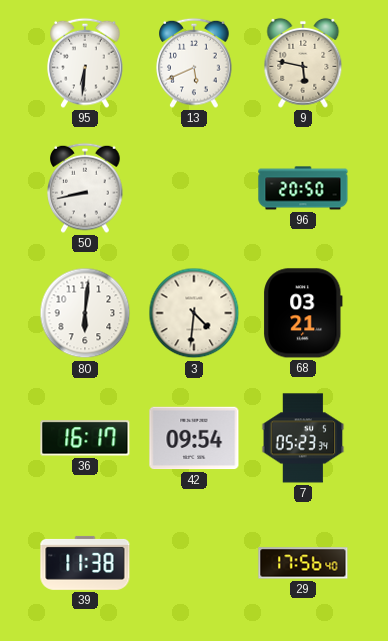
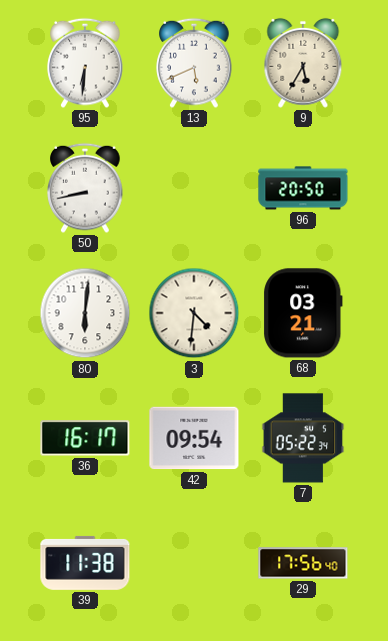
9: 5:47 -> 5:35 (303, 63)
7: 05:23 -> 05:22 (303, 438)
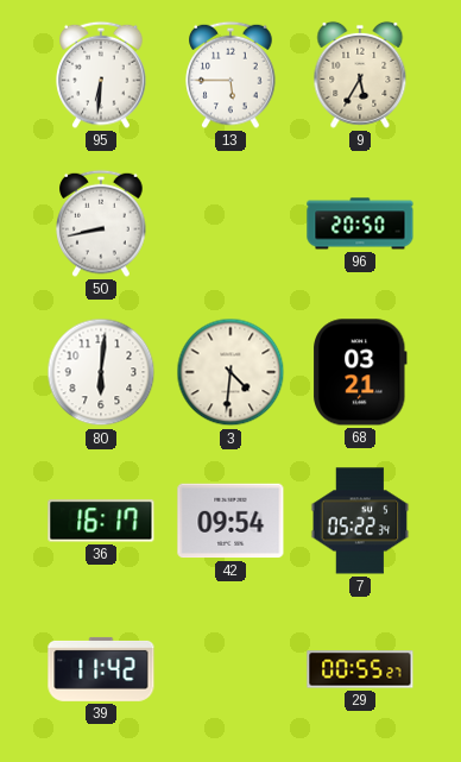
13: 5:41 -> 5:45 (230, 75)
39: 11:38 -> 11:42 (101, 669)
29: 17:56 -> 00:55 (360, 669)
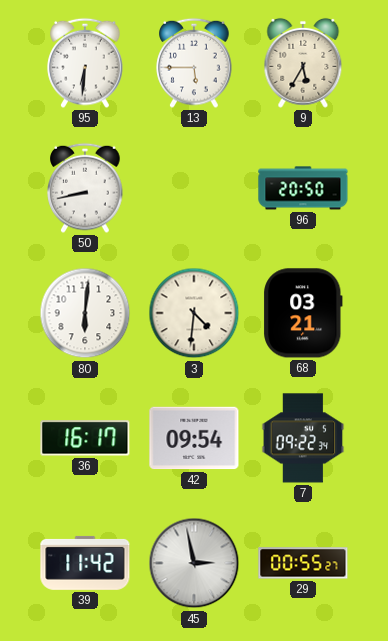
7: 05:22 -> 09:22 (303, 438)
45: none -> 2:58 (194, 563)
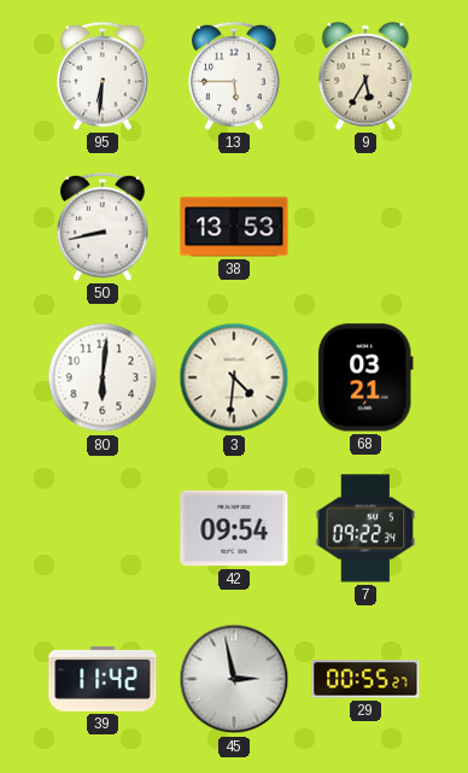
38: none -> 13:53 (234, 227)
96: 20:50 -> none (303, 188)
36: 16:17 -> none (85, 438)
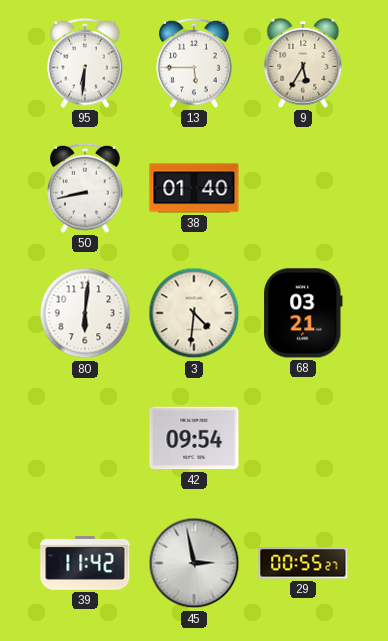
38: 13:53 -> 01:40 (194, 188)
7: 09:22 -> none (365, 528)
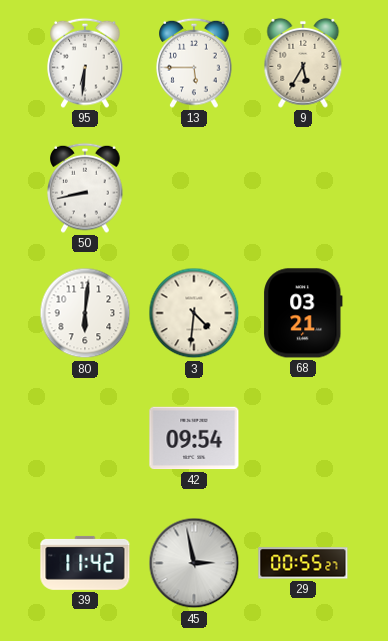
38: 01:40 -> none (194, 188)
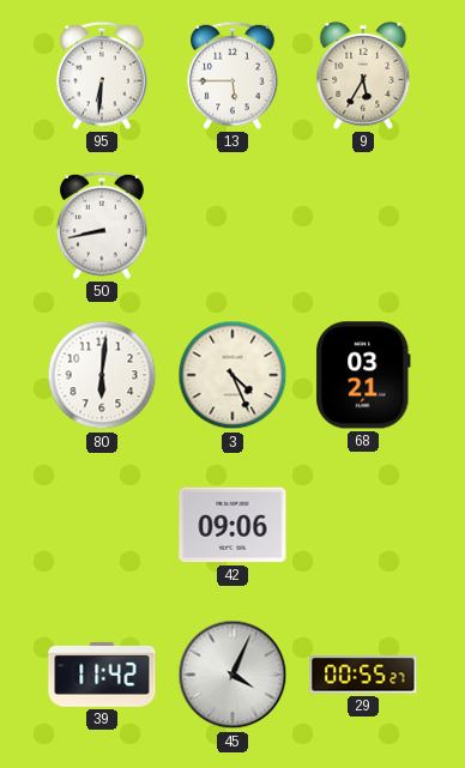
3: 4:31 -> 4:26 (232, 375)
42: 09:54 -> 09:06 (232, 525)
45: 2:58 -> 4:04 (232, 675)
